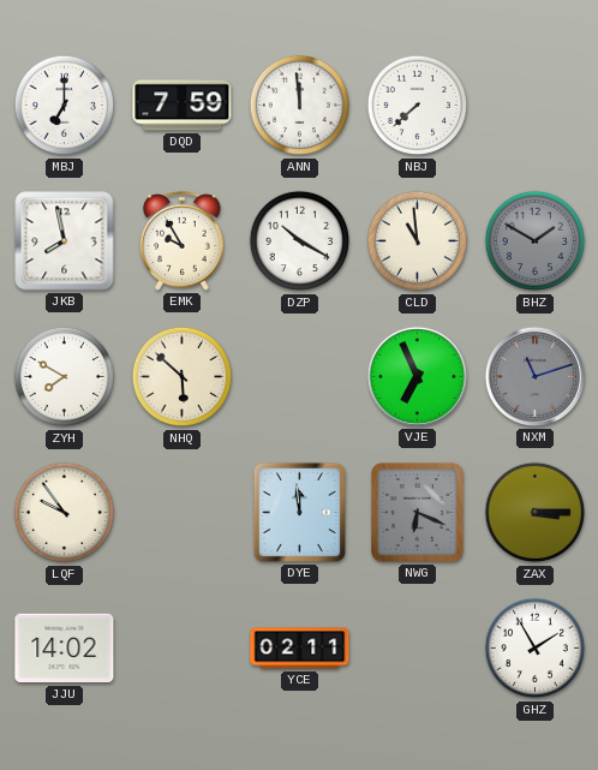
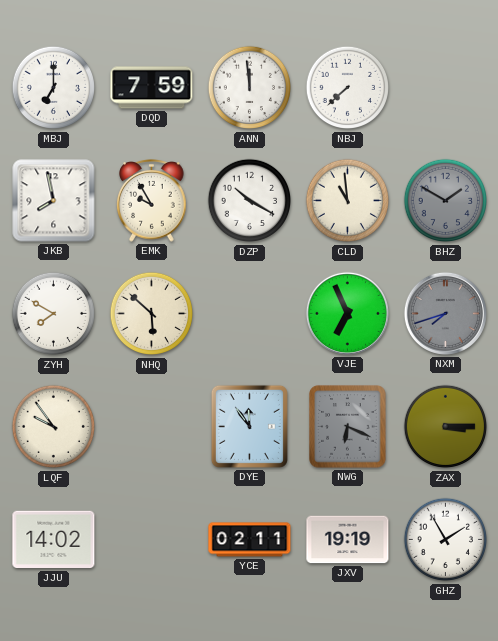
NXM: 11:12 -> 7:42 (445, 313)
DYE: 11:59 -> 11:54 (249, 426)
JXV: none -> 19:19 (348, 540)
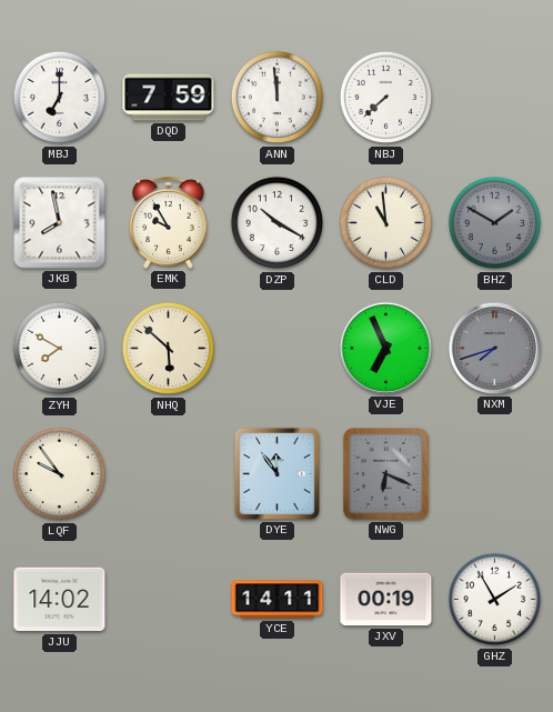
ZAX: 3:15 -> none (445, 427)
YCE: 02:11 -> 14:11 (278, 600)
JXV: 19:19 -> 00:19 (386, 600)
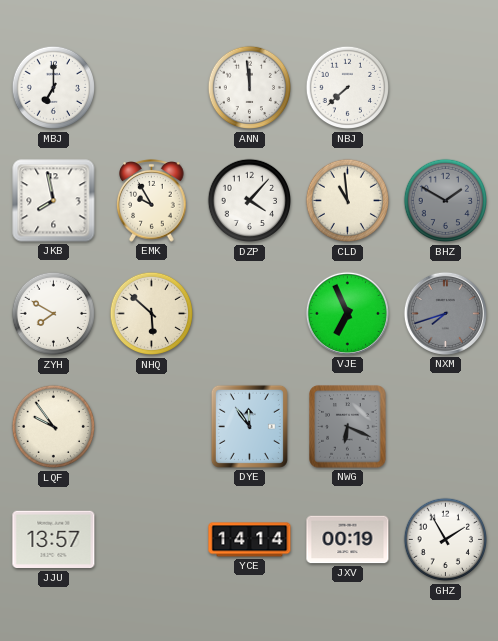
DQD: 7:59 -> none (169, 98)
DZP: 10:20 -> 4:07 (249, 201)
JJU: 14:02 -> 13:57 (54, 540)
YCE: 14:11 -> 14:14 (250, 540)
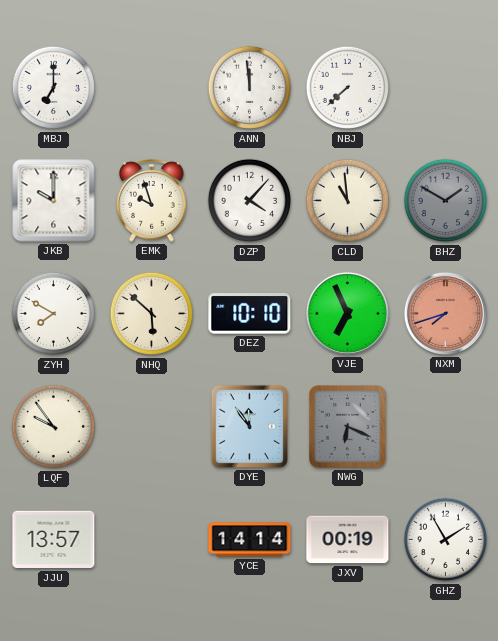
JKB: 7:58 -> 10:00 (54, 201)
EMK: 9:55 -> 9:57 (152, 201)
DEZ: none -> 10:10 (250, 314)
NXM dial: grey -> salmon (445, 313)
